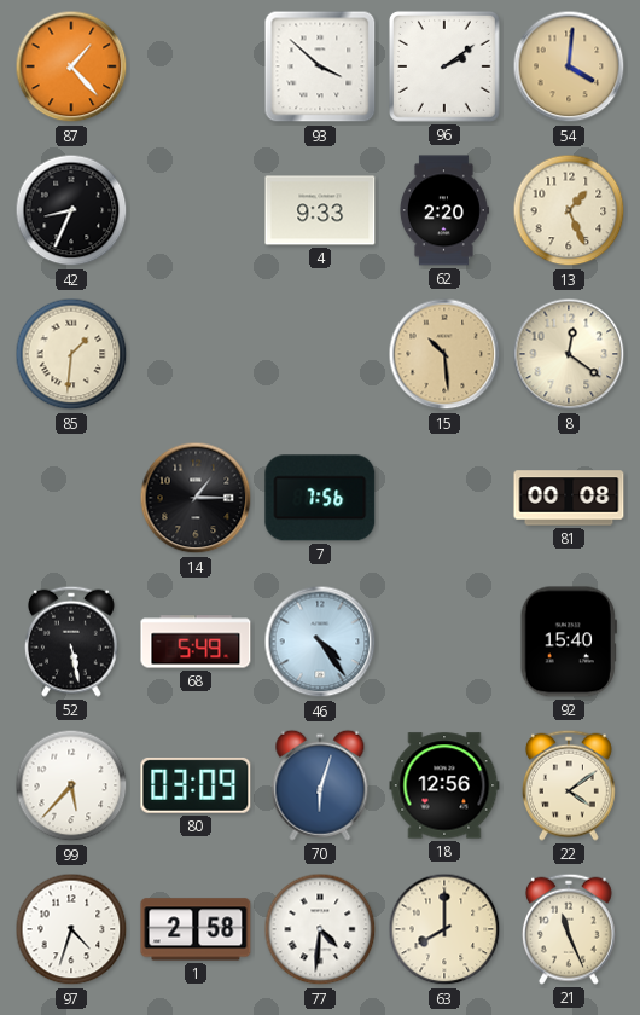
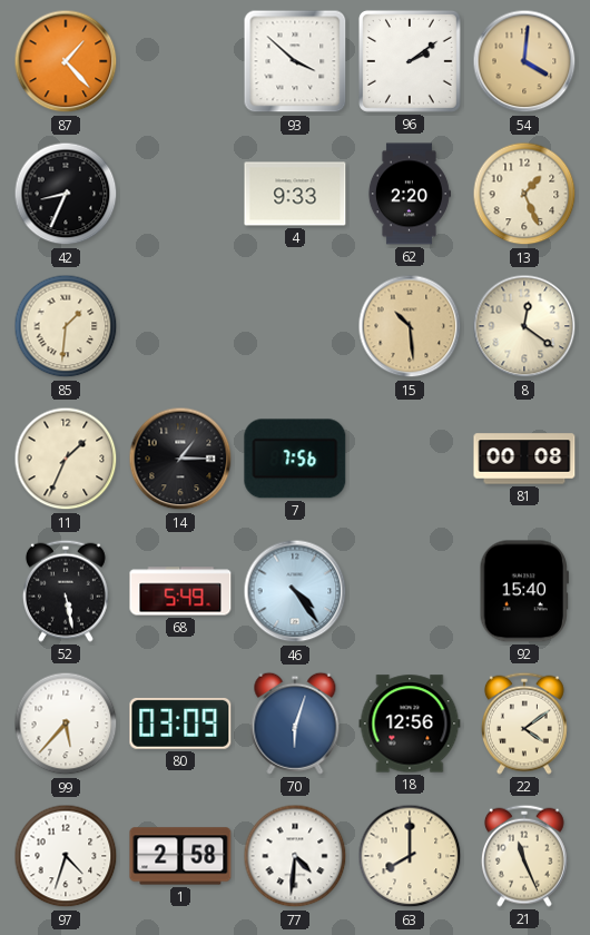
11: none -> 1:34 (66, 459)
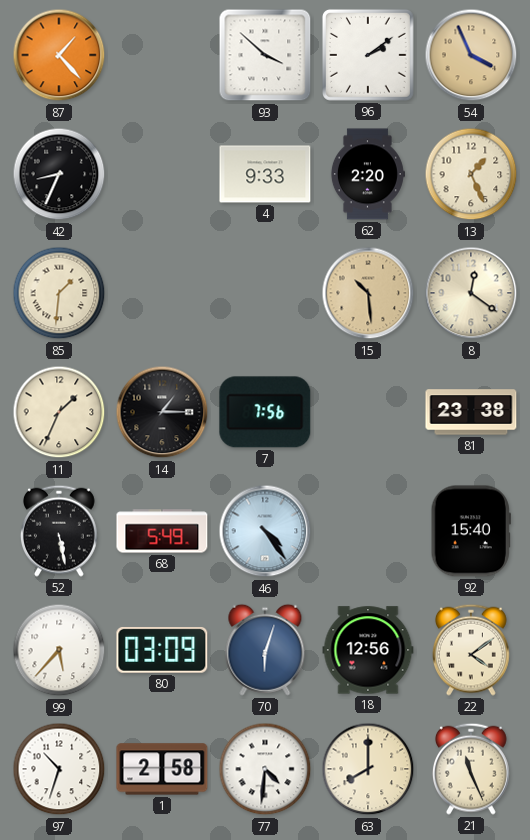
54: 4:01 -> 3:56 (471, 55)
81: 00:08 -> 23:38 (471, 412)
97: 4:33 -> 10:33 (59, 769)
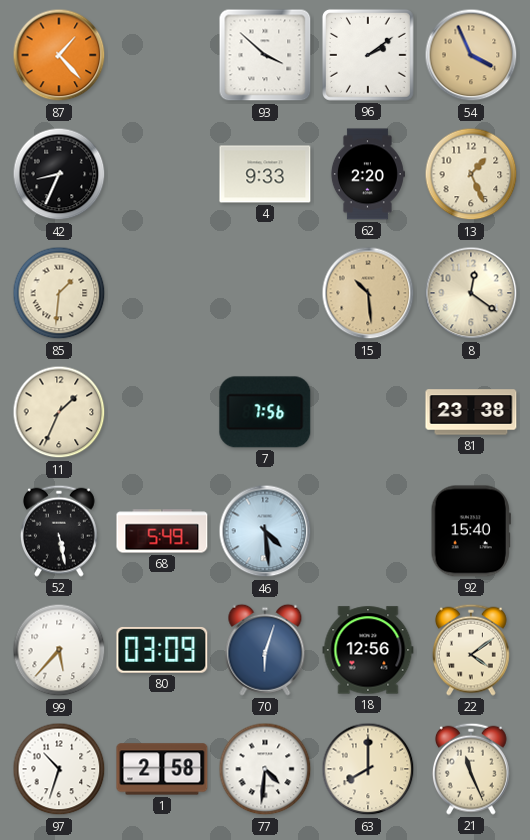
14: 1:15 -> none (162, 412)
46: 4:24 -> 4:29 (265, 531)
